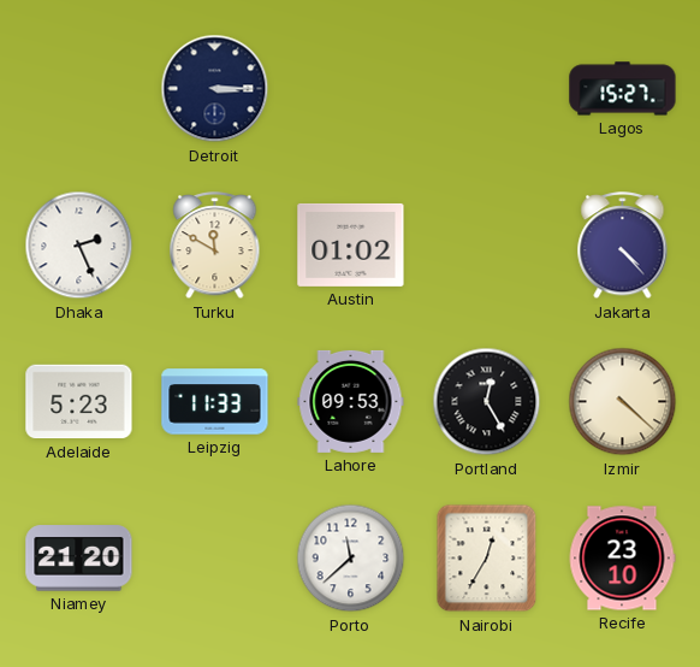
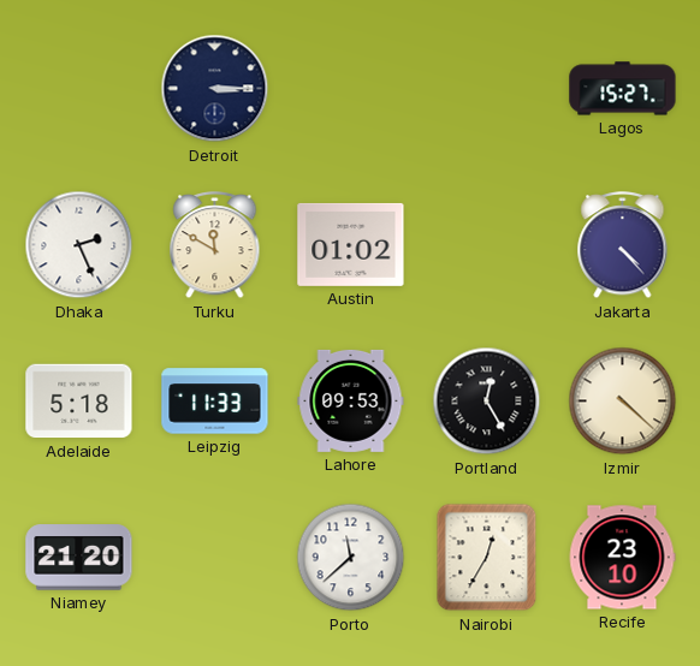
Adelaide: 5:23 -> 5:18 (79, 402)
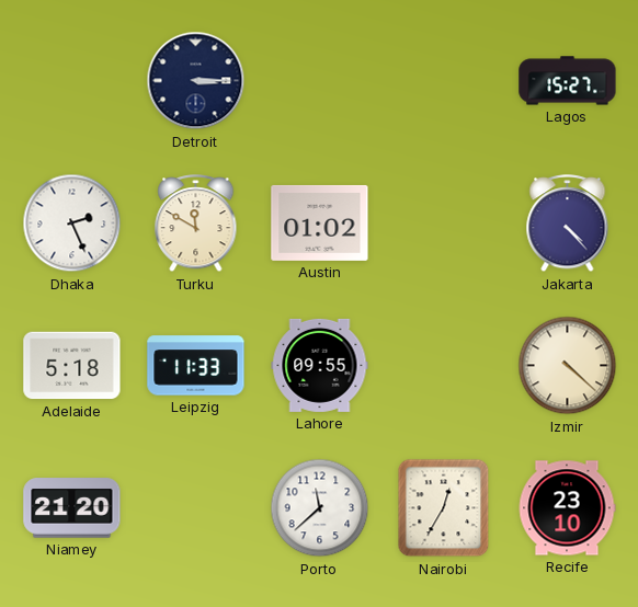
Lahore: 09:53 -> 09:55 (320, 365)
Portland: 12:25 -> none (487, 402)
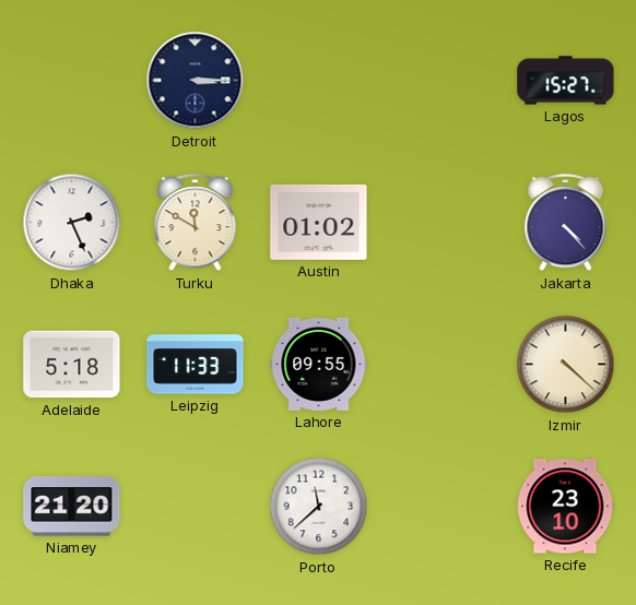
Nairobi: 12:35 -> none (444, 508)
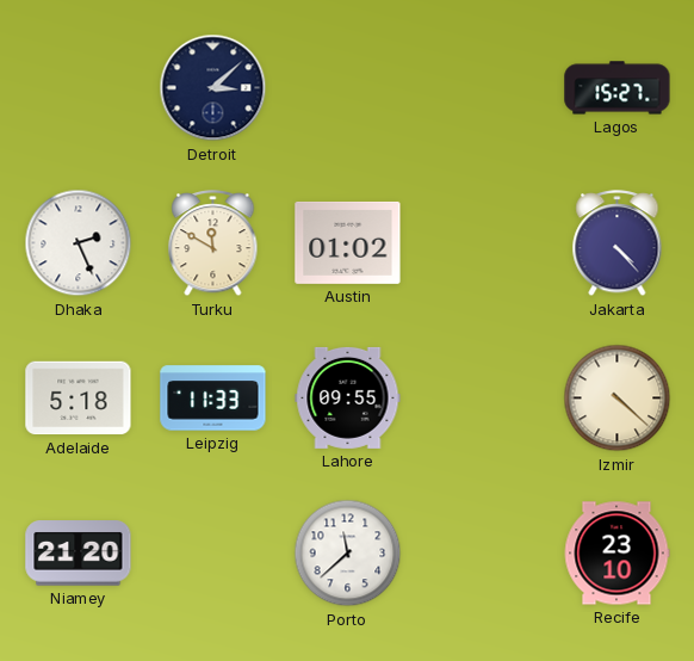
Detroit: 3:15 -> 3:08 (213, 88)
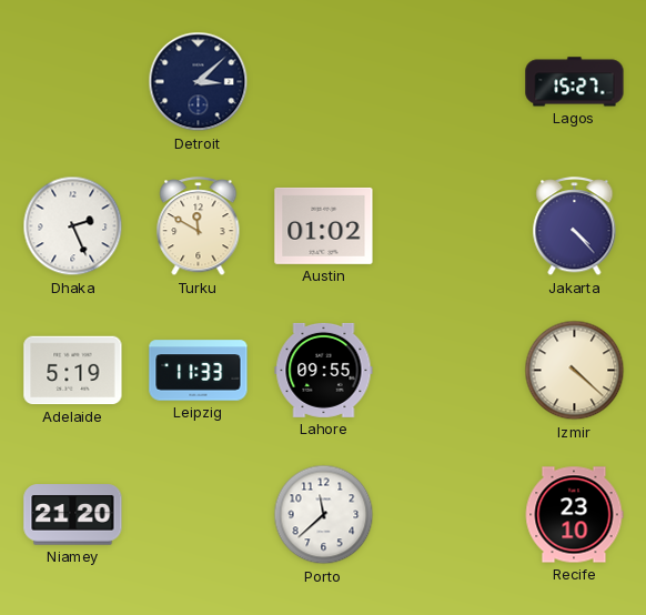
Adelaide: 5:18 -> 5:19 (73, 371)
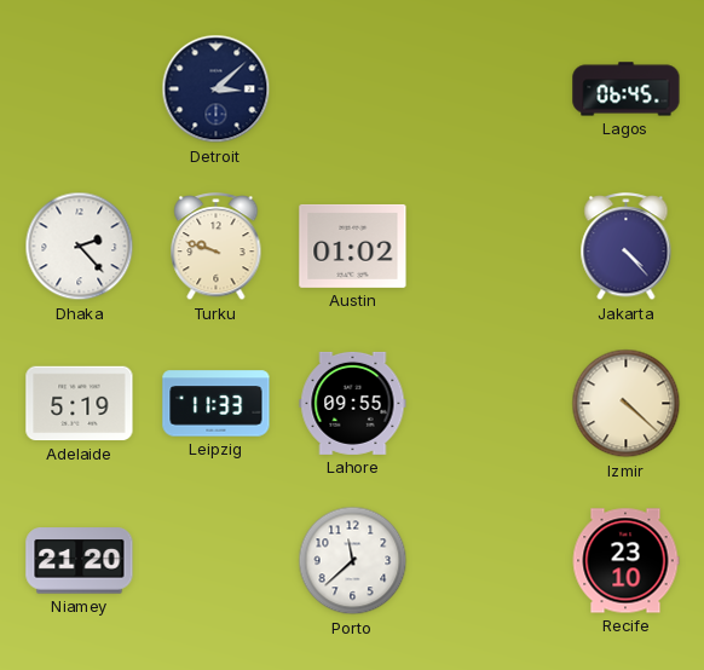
Lagos: 15:27 -> 06:45 (627, 89)
Dhaka: 2:26 -> 2:23 (80, 247)
Turku: 11:50 -> 9:48 (217, 248)
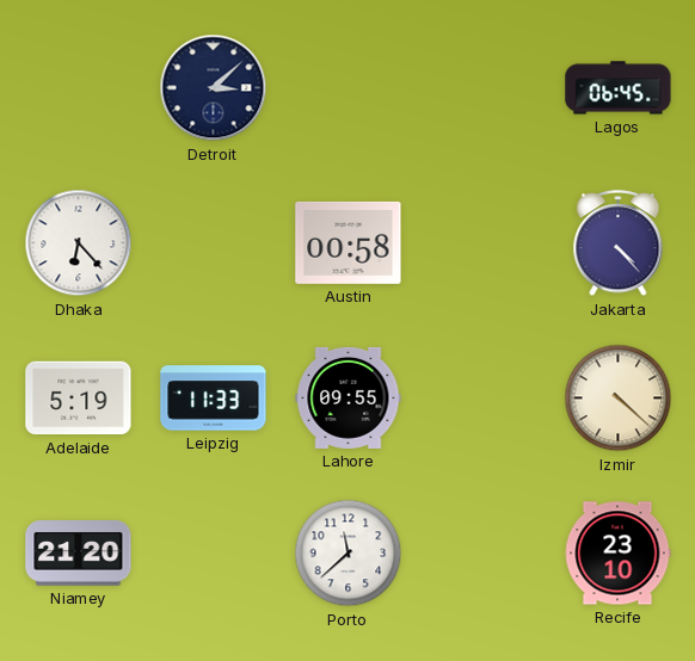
Dhaka: 2:23 -> 6:23 (79, 243)
Turku: 9:48 -> none (217, 248)
Austin: 01:02 -> 00:58 (349, 242)
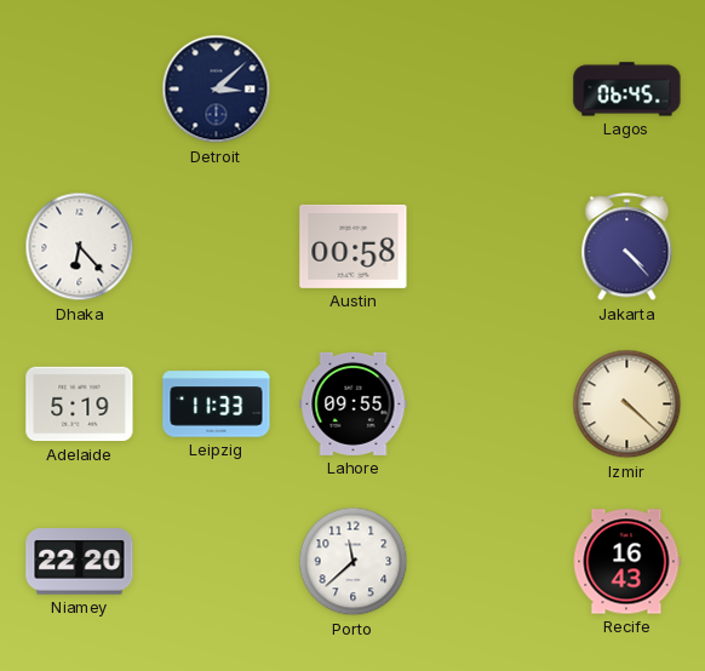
Niamey: 21:20 -> 22:20 (80, 562)
Recife: 23:10 -> 16:43 (626, 562)
